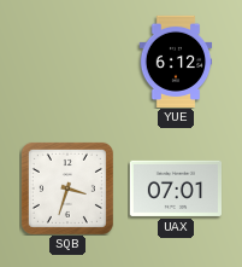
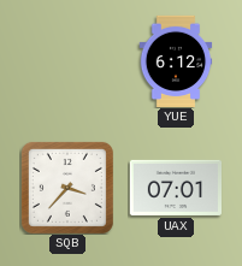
SQB: 3:33 -> 3:37 (67, 188)
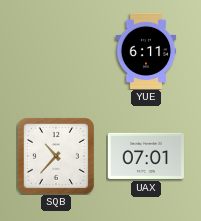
YUE: 6:12 -> 6:11 (146, 50)
SQB: 3:37 -> 10:37 (56, 156)
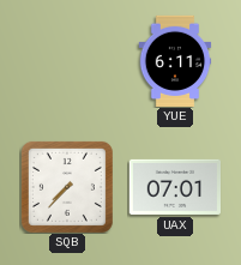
SQB: 10:37 -> 7:37 (67, 187)
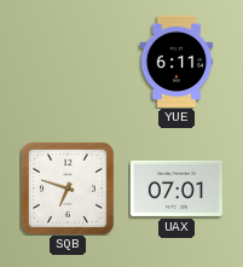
SQB: 7:37 -> 6:48 (68, 188)
